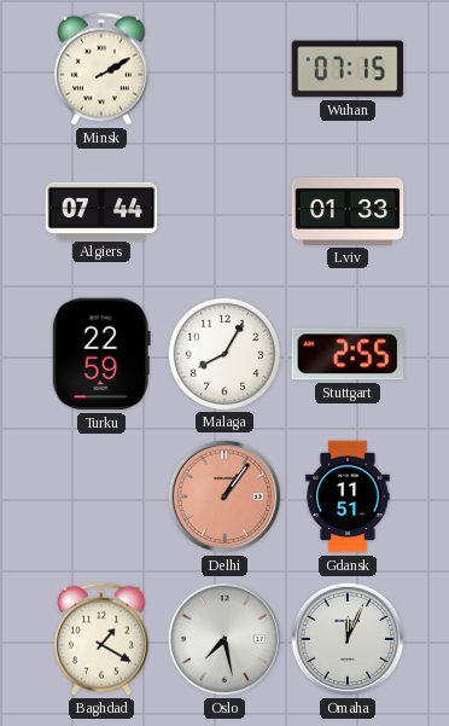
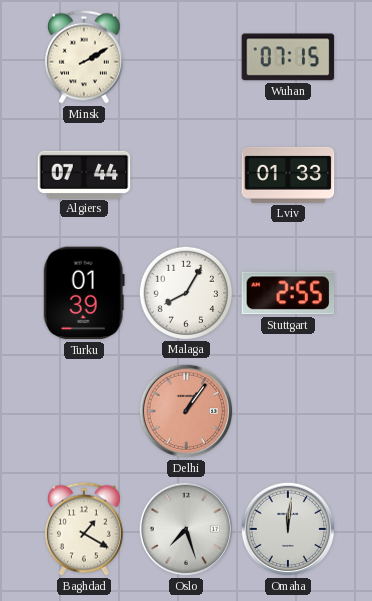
Turku: 22:59 -> 01:39 (84, 293)
Gdansk: 11:51 -> none (348, 496)
Oslo: 7:28 -> 7:27 (186, 529)
Omaha: 12:04 -> 12:01 (288, 529)
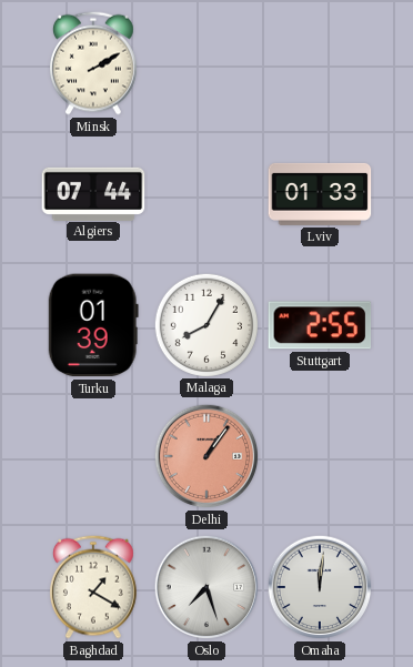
Wuhan: 07:15 -> none (288, 57)
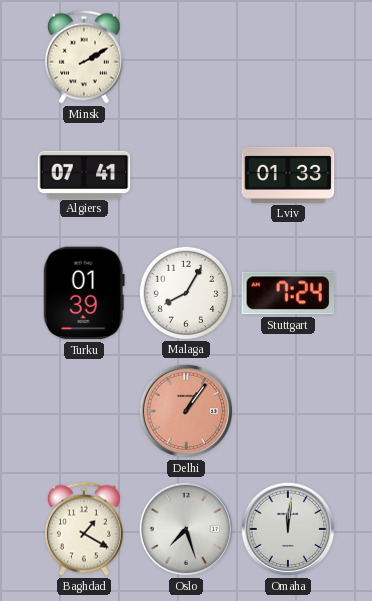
Algiers: 07:44 -> 07:41 (84, 174)
Stuttgart: 2:55 -> 7:24 (288, 293)
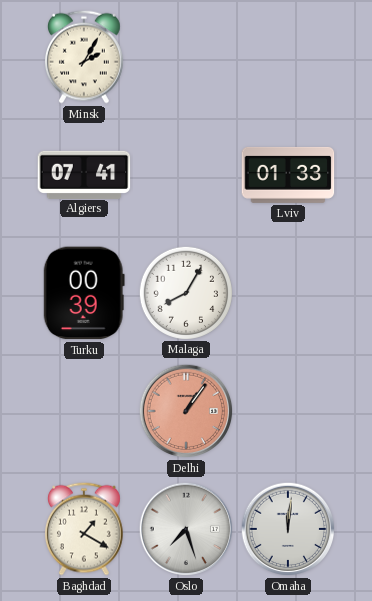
Minsk: 2:10 -> 2:05 (84, 57)
Turku: 01:39 -> 00:39 (84, 293)
Stuttgart: 7:24 -> none (288, 293)
